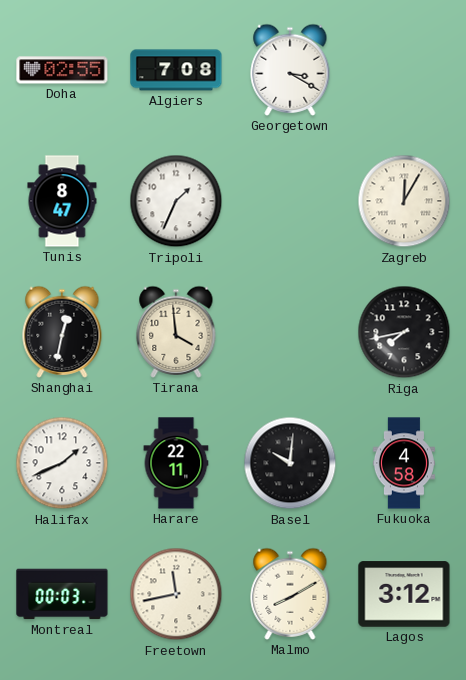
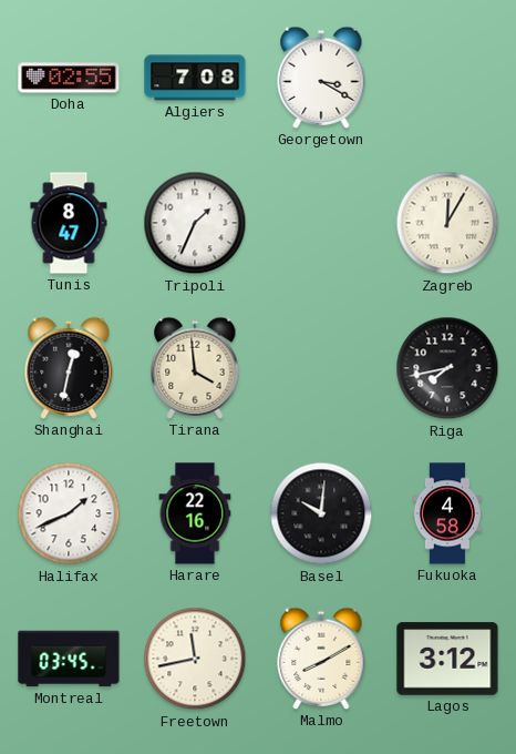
Harare: 22:11 -> 22:16 (195, 513)
Montreal: 00:03 -> 03:45 (69, 659)
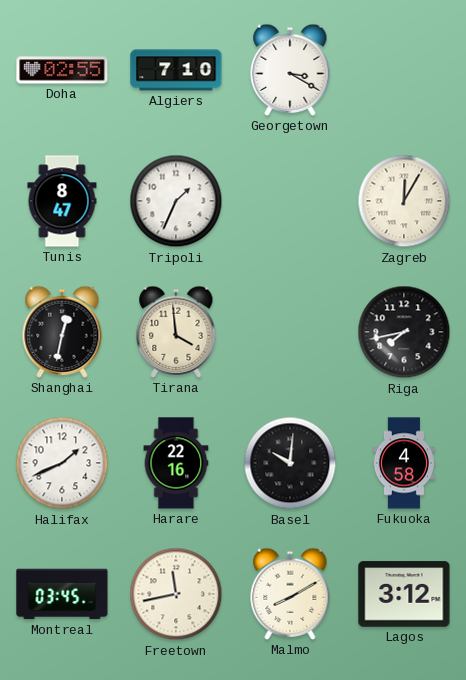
Algiers: 7:08 -> 7:10 (176, 70)
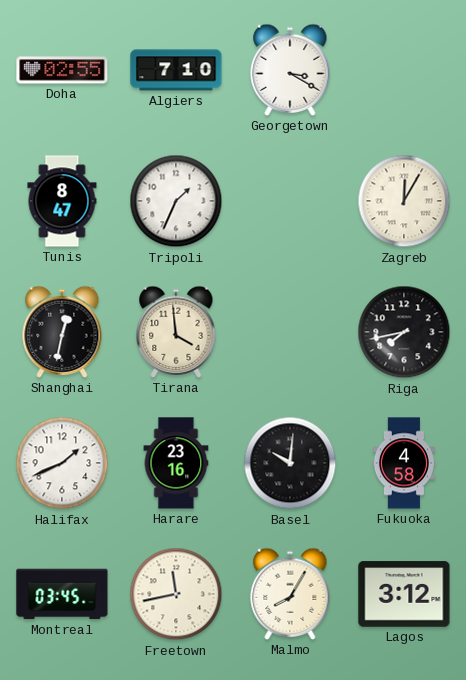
Harare: 22:16 -> 23:16 (176, 463)
Malmo: 8:10 -> 8:05 (290, 594)
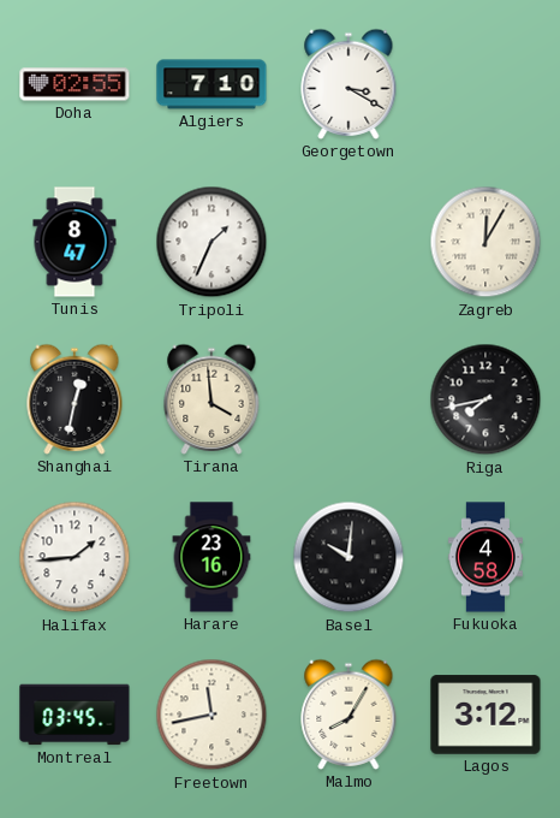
Halifax: 1:41 -> 1:44 (75, 557)
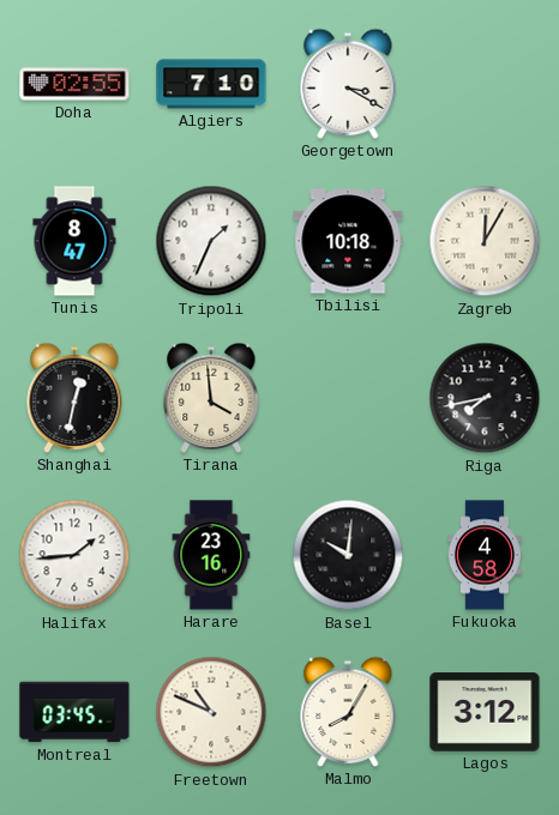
Tbilisi: none -> 10:18 (348, 241)
Freetown: 11:43 -> 10:49 (211, 712)
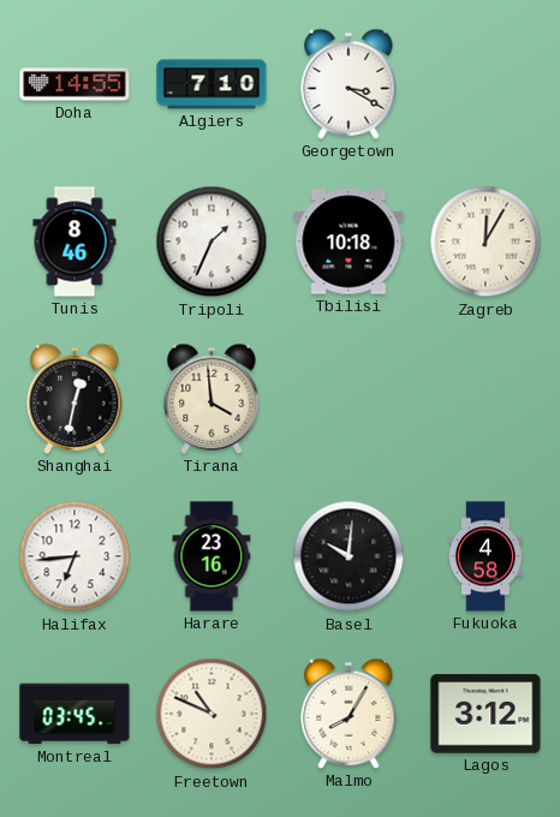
Doha: 02:55 -> 14:55 (75, 84)
Tunis: 8:47 -> 8:46 (75, 241)
Riga: 7:43 -> none (485, 398)
Halifax: 1:44 -> 6:44 (75, 556)
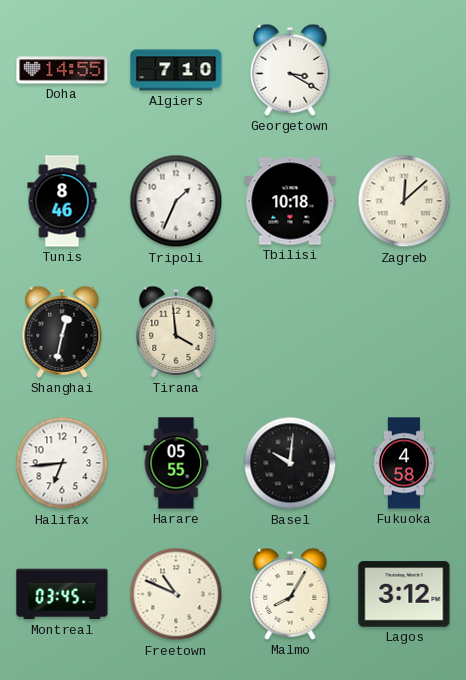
Zagreb: 12:05 -> 12:08 (404, 201)
Harare: 23:16 -> 05:55 (176, 463)
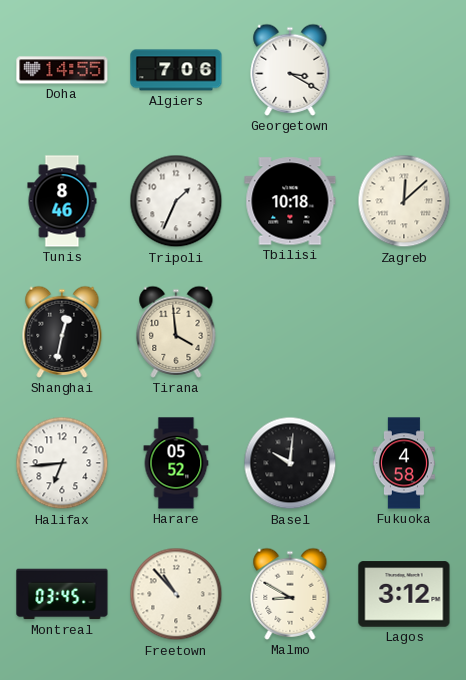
Algiers: 7:10 -> 7:06 (176, 70)
Harare: 05:55 -> 05:52 (176, 463)
Freetown: 10:49 -> 10:53 (176, 594)
Malmo: 8:05 -> 8:50 (290, 594)
